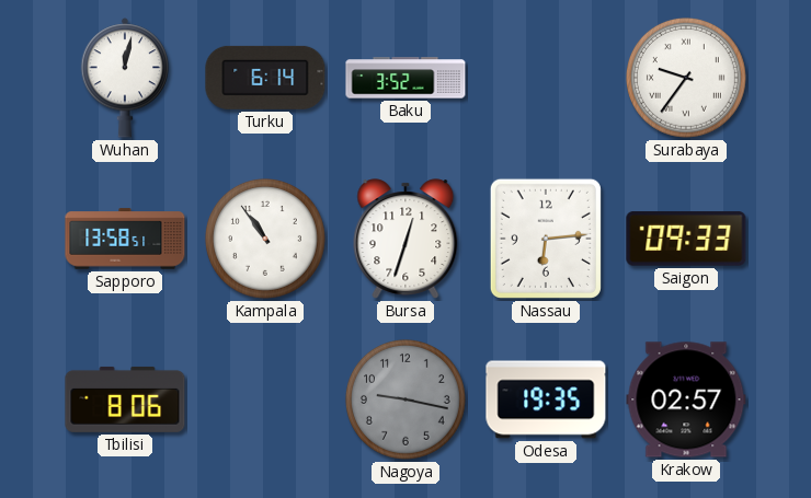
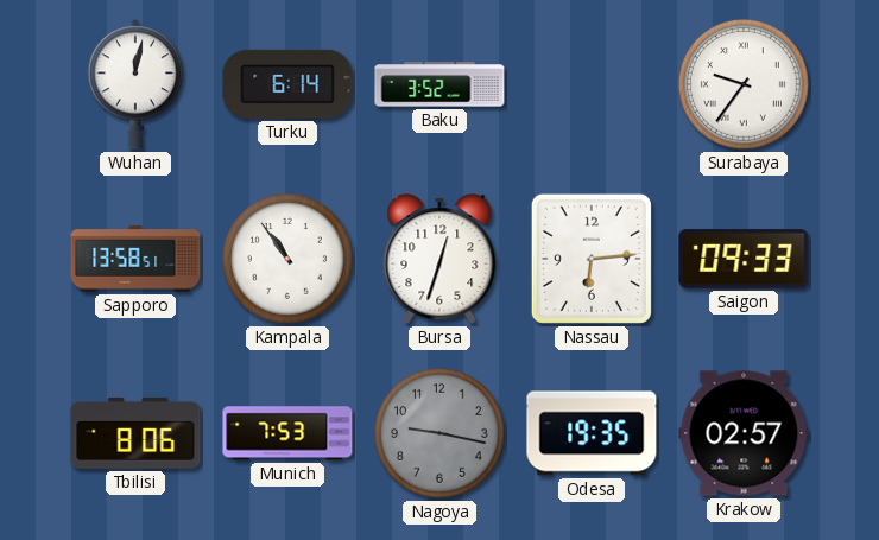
Munich: none -> 7:53 (287, 433)
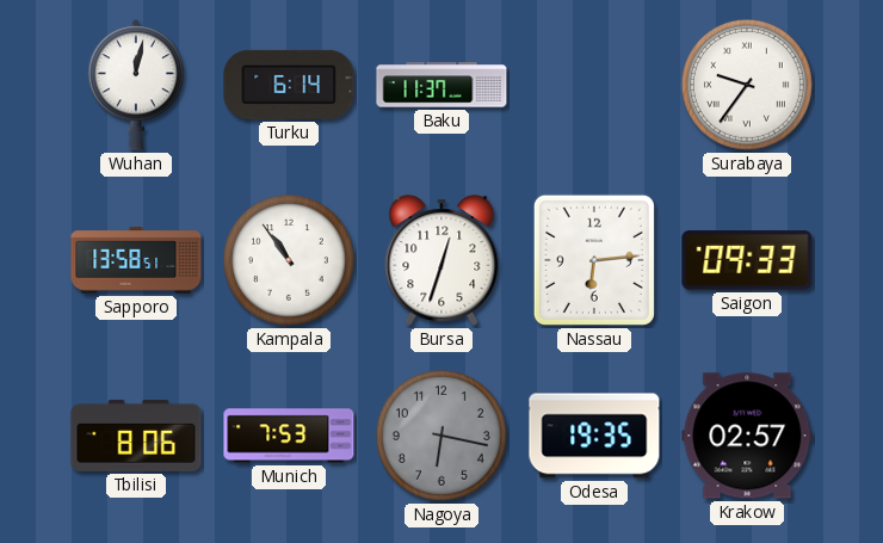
Baku: 3:52 -> 11:37 (441, 85)
Nagoya: 9:17 -> 6:17 (441, 437)
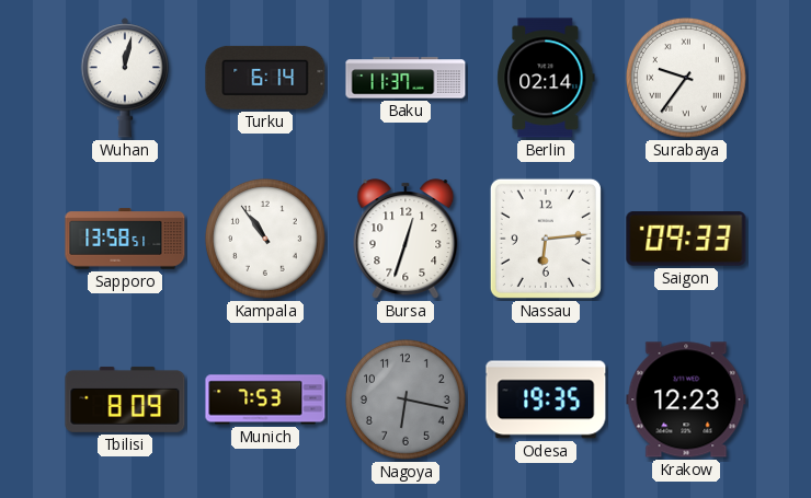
Berlin: none -> 02:14 (546, 78)
Tbilisi: 8:06 -> 8:09 (125, 399)
Krakow: 02:57 -> 12:23 (686, 399)
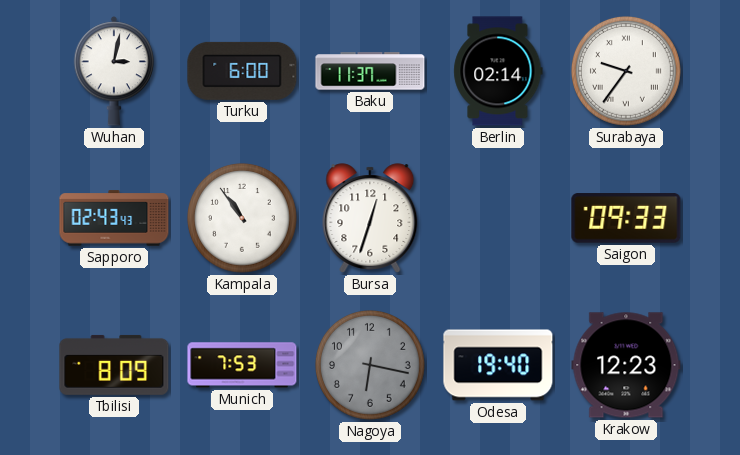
Wuhan: 12:02 -> 3:02 (113, 71)
Turku: 6:14 -> 6:00 (242, 71)
Sapporo: 13:58 -> 02:43 (114, 218)
Nassau: 6:14 -> none (546, 239)
Odesa: 19:35 -> 19:40 (498, 365)
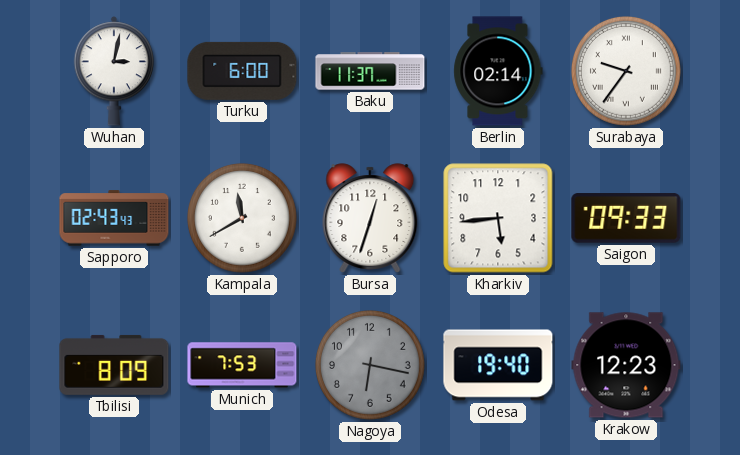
Kampala: 10:54 -> 11:40 (242, 219)
Kharkiv: none -> 5:44 (498, 218)
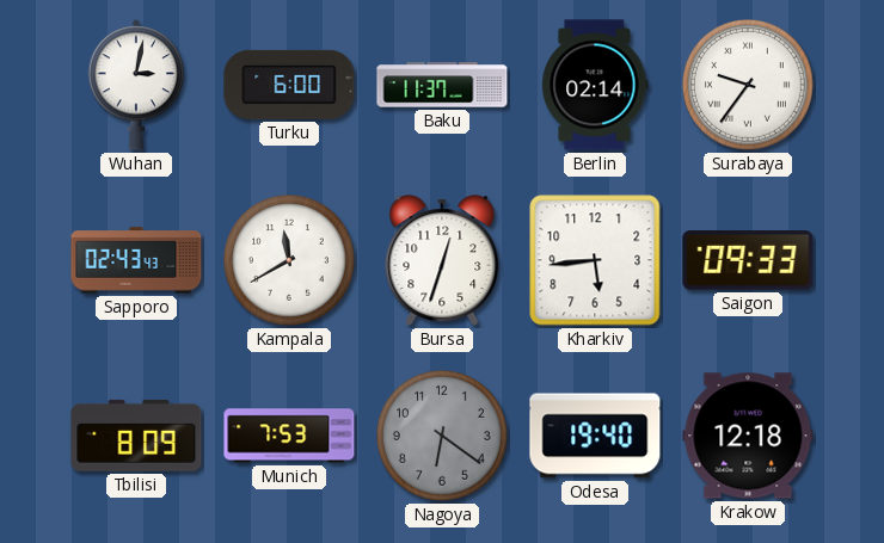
Nagoya: 6:17 -> 6:21 (442, 437)
Krakow: 12:23 -> 12:18 (748, 436)
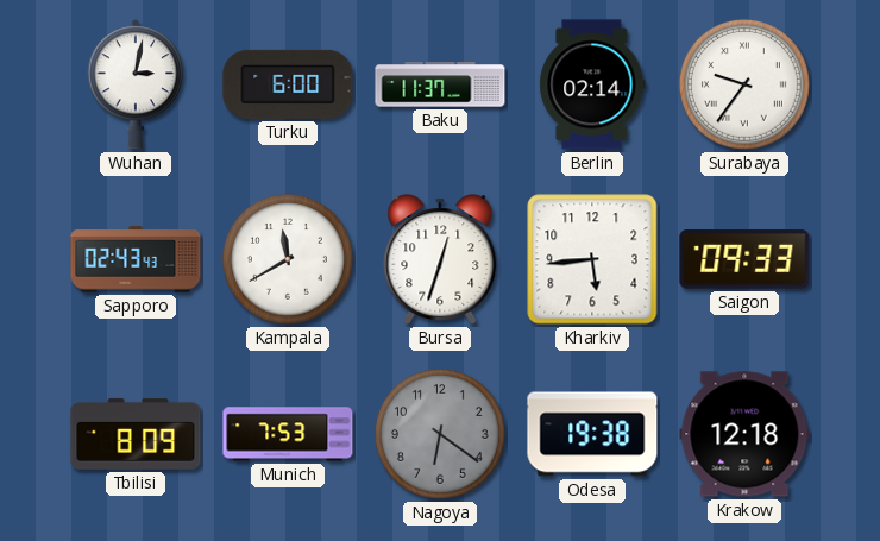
Odesa: 19:40 -> 19:38 (592, 434)
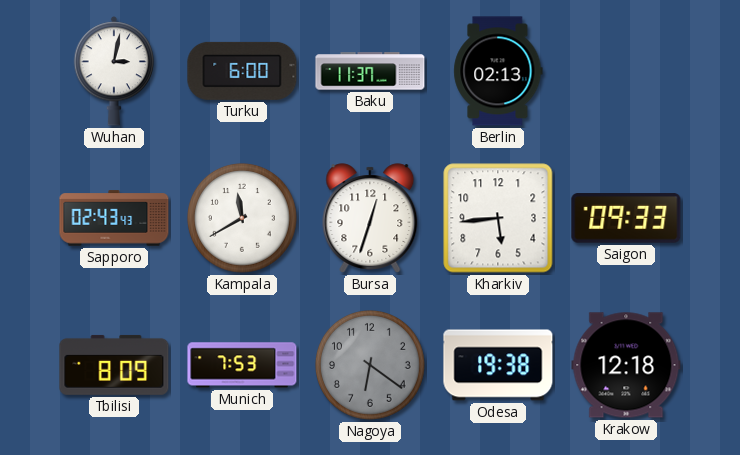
Berlin: 02:14 -> 02:13 (498, 71)
Surabaya: 9:36 -> none (744, 86)
